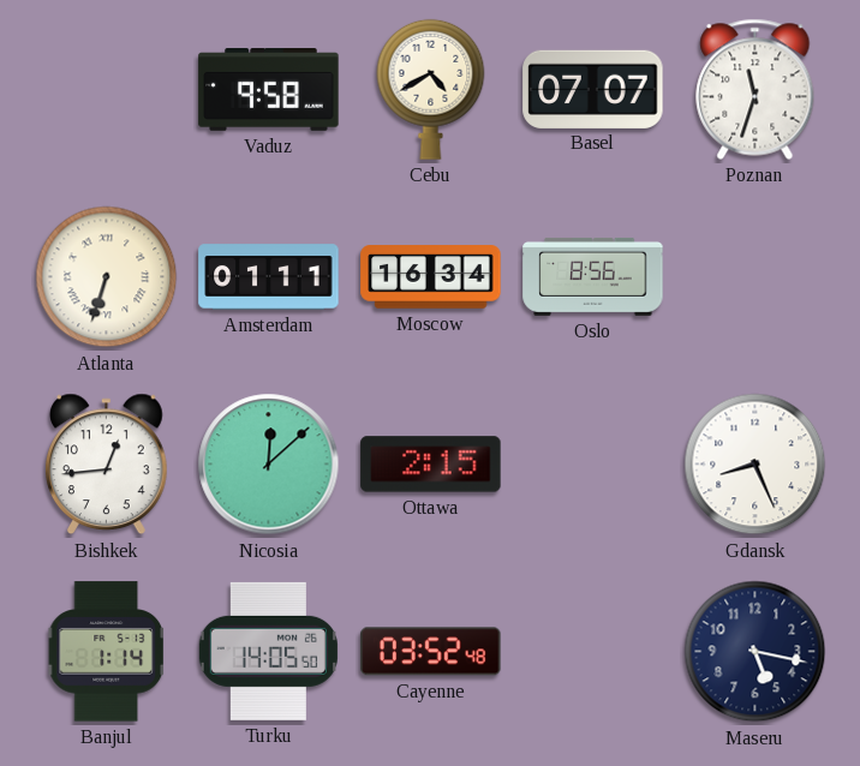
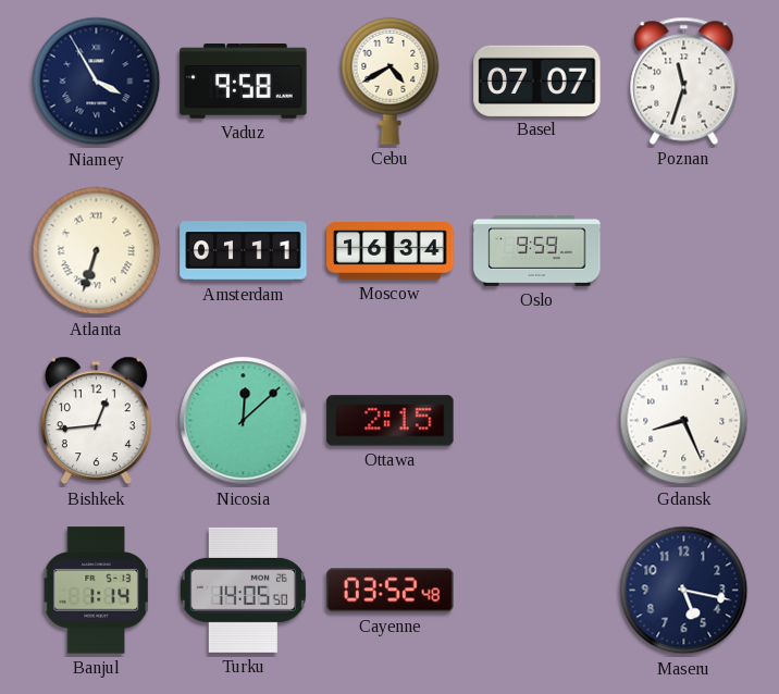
Niamey: none -> 3:55 (97, 82)
Oslo: 8:56 -> 9:59 (537, 250)
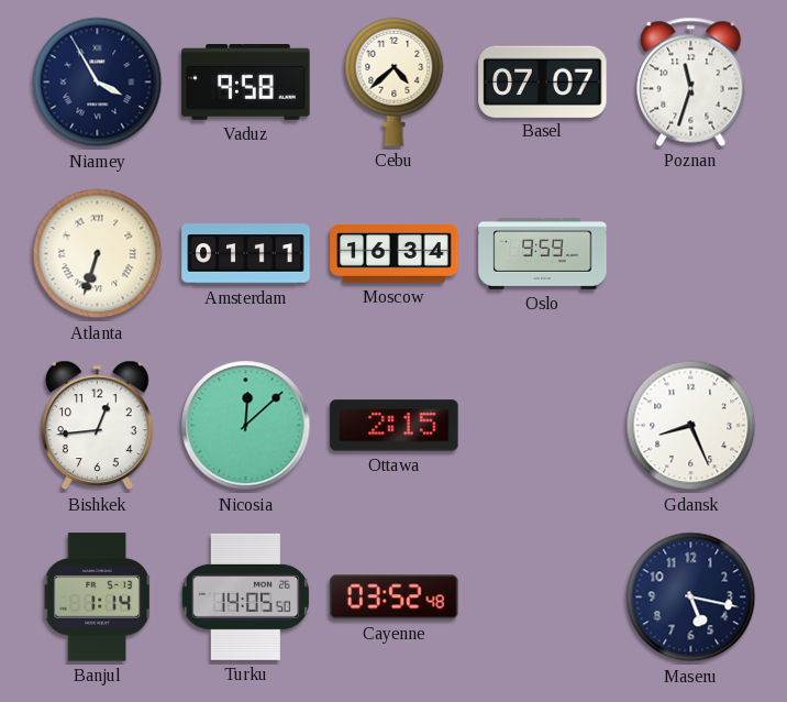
Cebu: 4:40 -> 4:38 (395, 81)
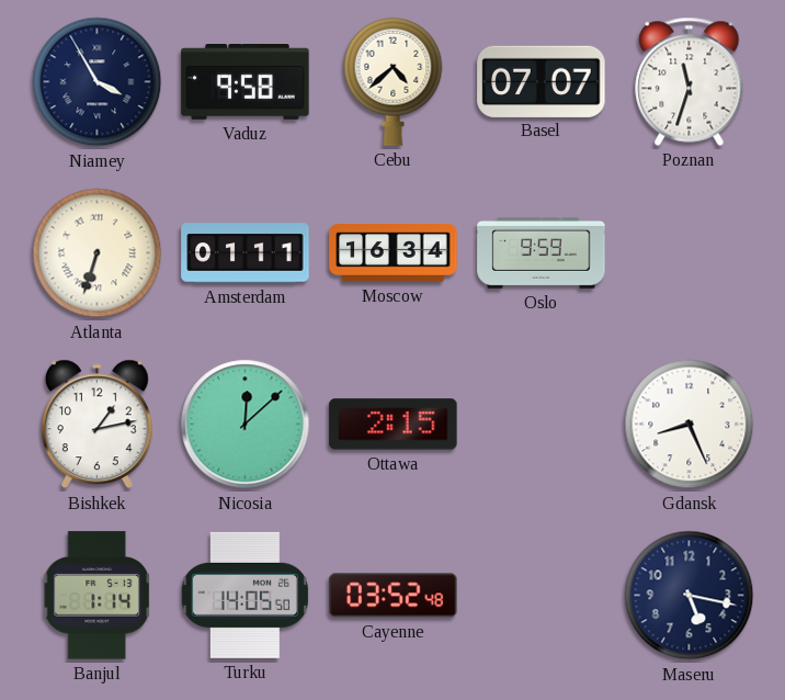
Bishkek: 12:44 -> 1:13 (98, 425)
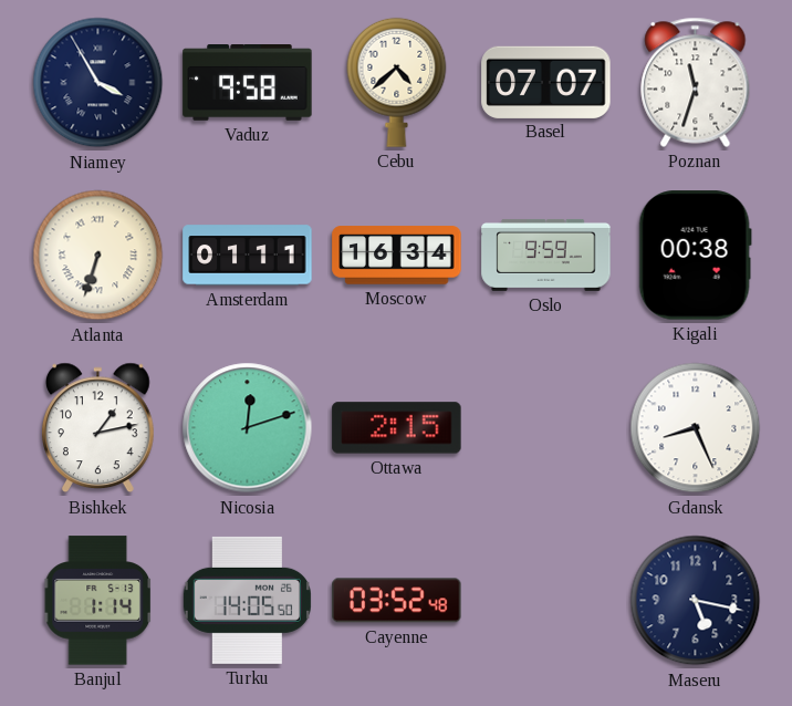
Kigali: none -> 00:38 (695, 256)
Nicosia: 12:08 -> 12:12 (248, 428)
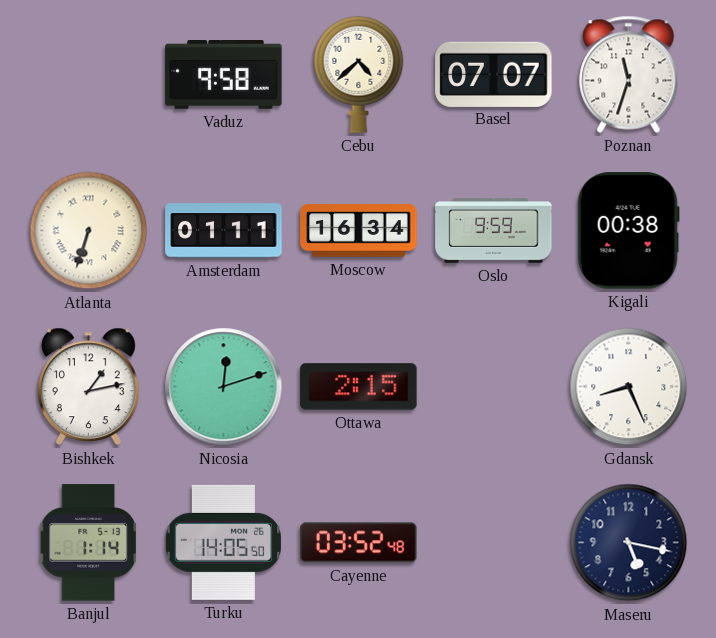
Niamey: 3:55 -> none (98, 83)
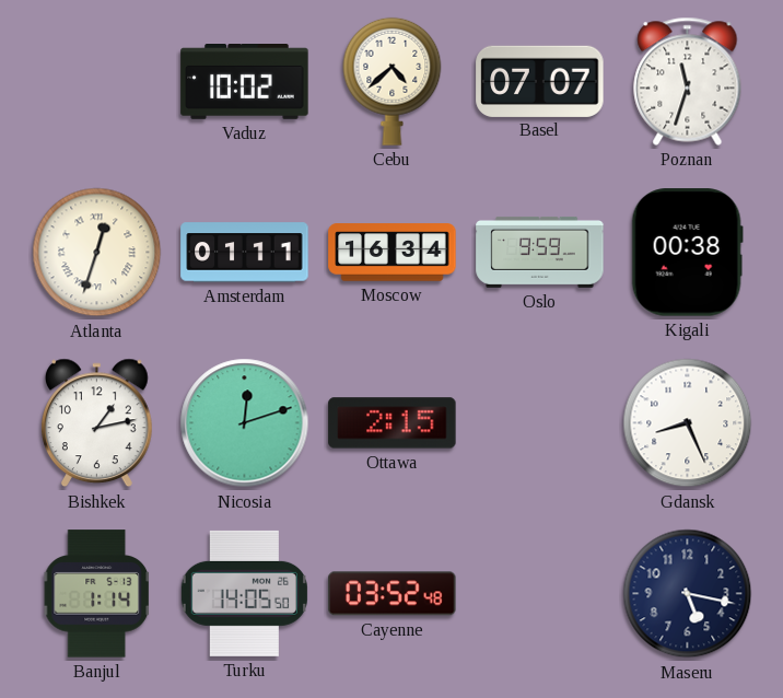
Vaduz: 9:58 -> 10:02 (245, 82)
Atlanta: 6:33 -> 12:33 (97, 253)
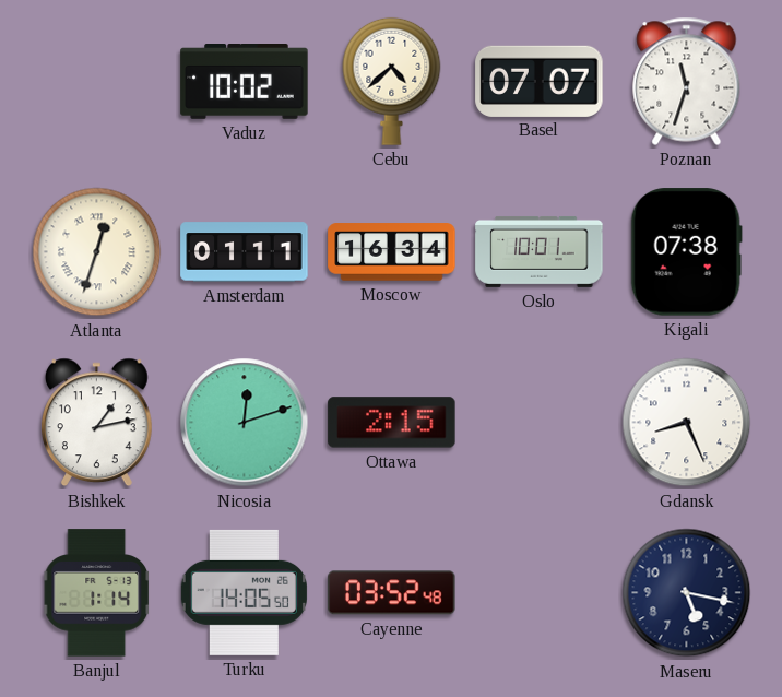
Oslo: 9:59 -> 10:01 (540, 251)
Kigali: 00:38 -> 07:38 (686, 252)
